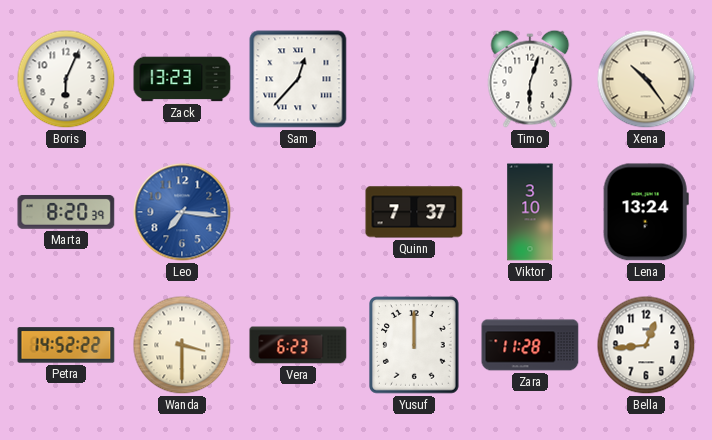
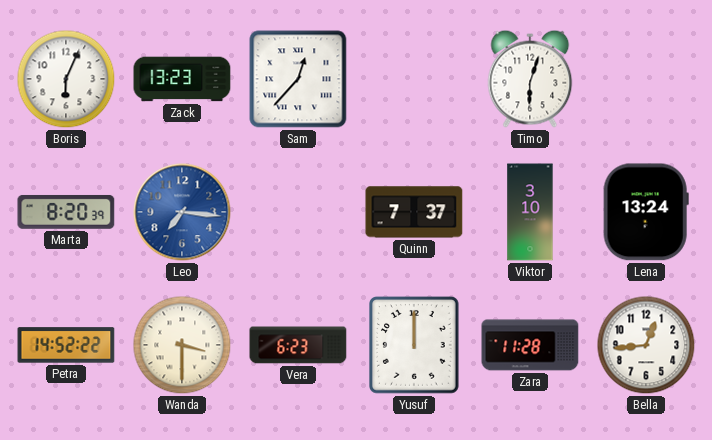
Xena: 10:24 -> none (646, 79)
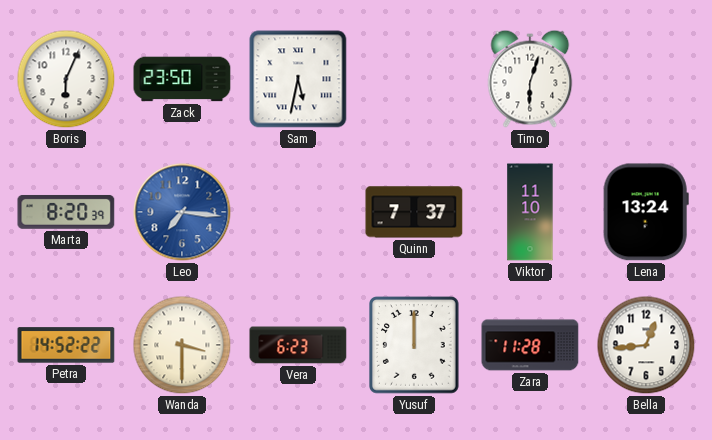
Zack: 13:23 -> 23:50 (182, 79)
Sam: 12:37 -> 5:32 (298, 79)
Viktor: 3:10 -> 11:10 (530, 212)
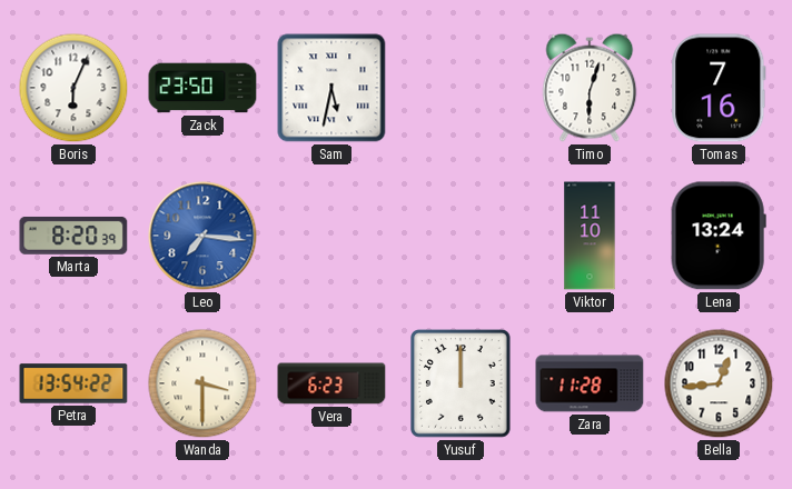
Tomas: none -> 7:16 (719, 88)
Quinn: 7:37 -> none (414, 212)
Petra: 14:52 -> 13:54 (73, 383)
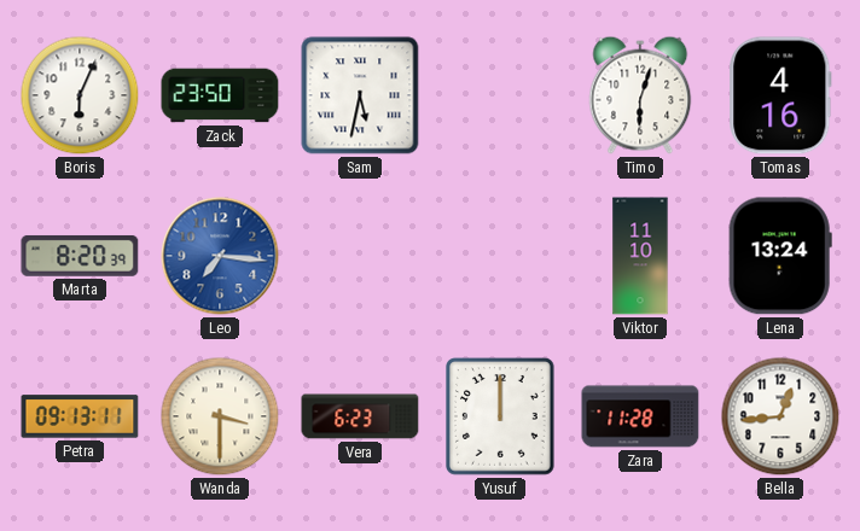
Tomas: 7:16 -> 4:16 (780, 95)
Petra: 13:54 -> 09:13 (80, 416)
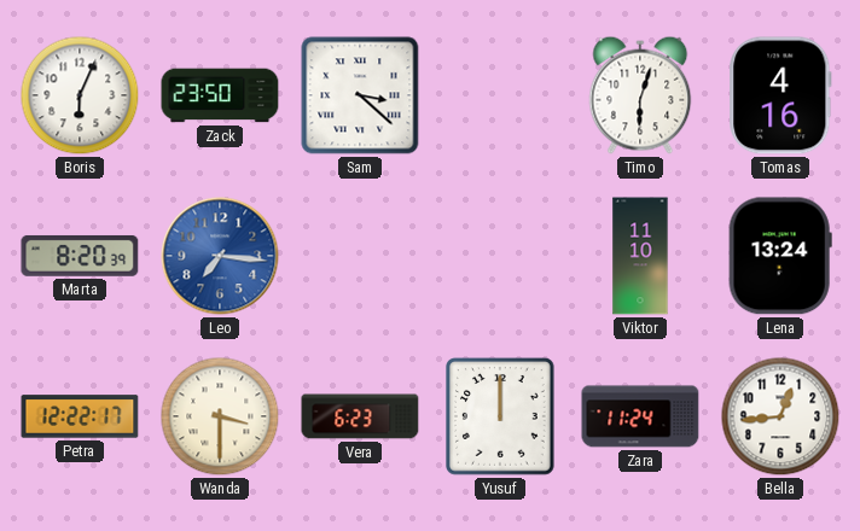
Sam: 5:32 -> 3:22 (360, 95)
Petra: 09:13 -> 12:22 (80, 416)
Zara: 11:28 -> 11:24 (640, 416)
